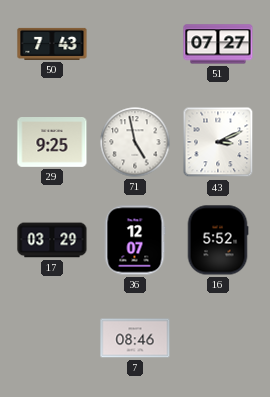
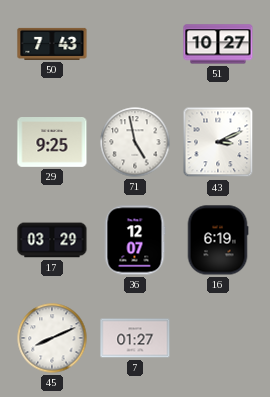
51: 07:27 -> 10:27 (218, 44)
16: 5:52 -> 6:19 (218, 240)
45: none -> 8:11 (52, 338)
7: 08:46 -> 01:27 (135, 338)
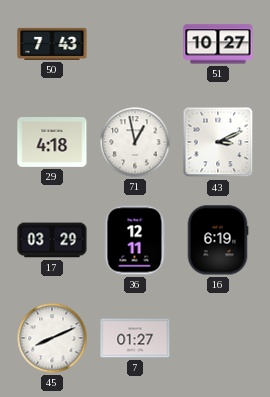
29: 9:25 -> 4:18 (52, 143)
71: 4:58 -> 12:58 (135, 142)
36: 12:07 -> 12:11 (135, 240)
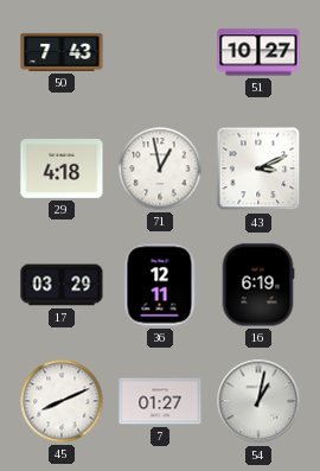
54: none -> 1:02 (258, 401)
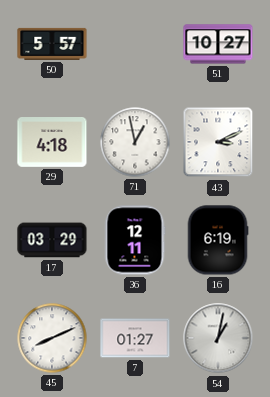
50: 7:43 -> 5:57 (52, 44)
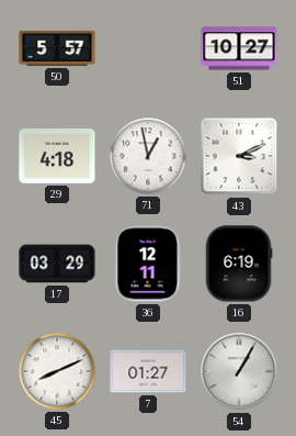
54: 1:02 -> 1:05 (239, 371)
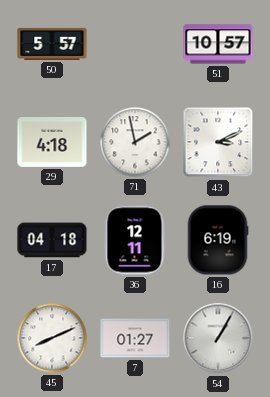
51: 10:27 -> 10:57 (218, 44)
71: 12:58 -> 1:58 (135, 142)
17: 03:29 -> 04:18 (52, 240)
